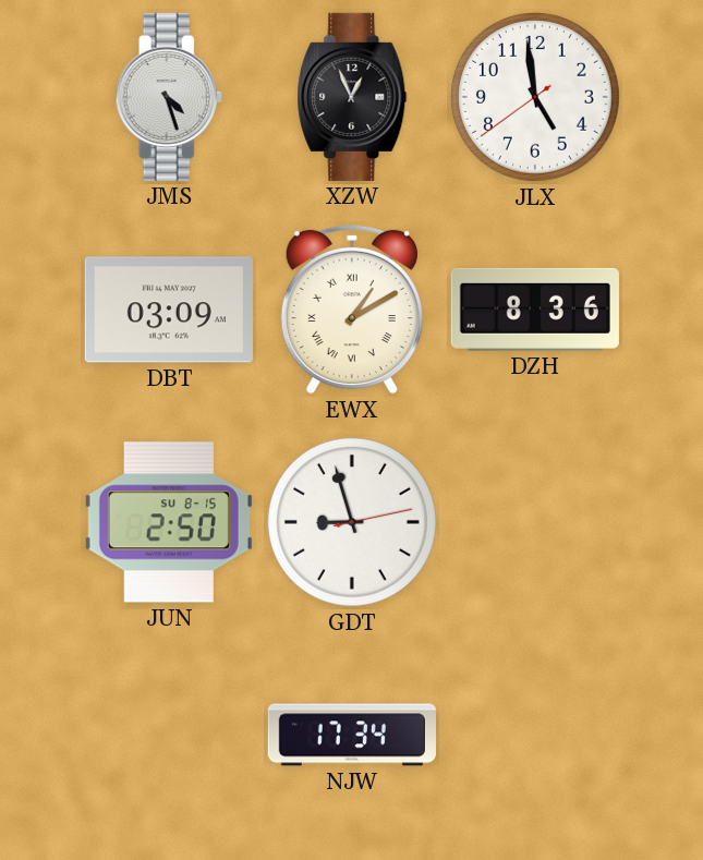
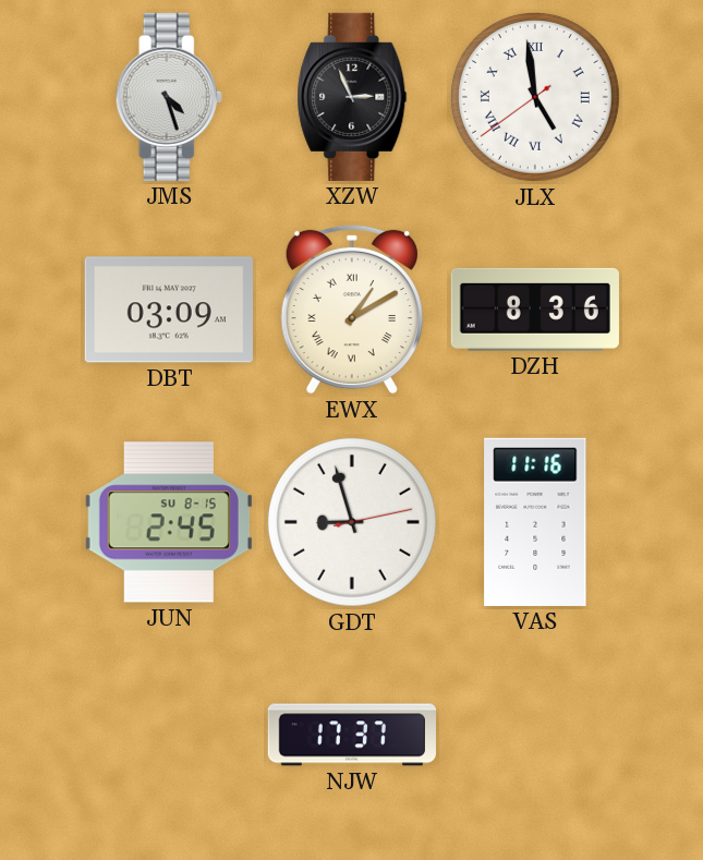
XZW: 12:56 -> 2:56 (352, 97)
JLX numerals: Arabic -> Roman (535, 97)
JUN: 2:50 -> 2:45 (169, 522)
VAS: none -> 11:16 (535, 522)
NJW: 17:34 -> 17:37 (352, 735)
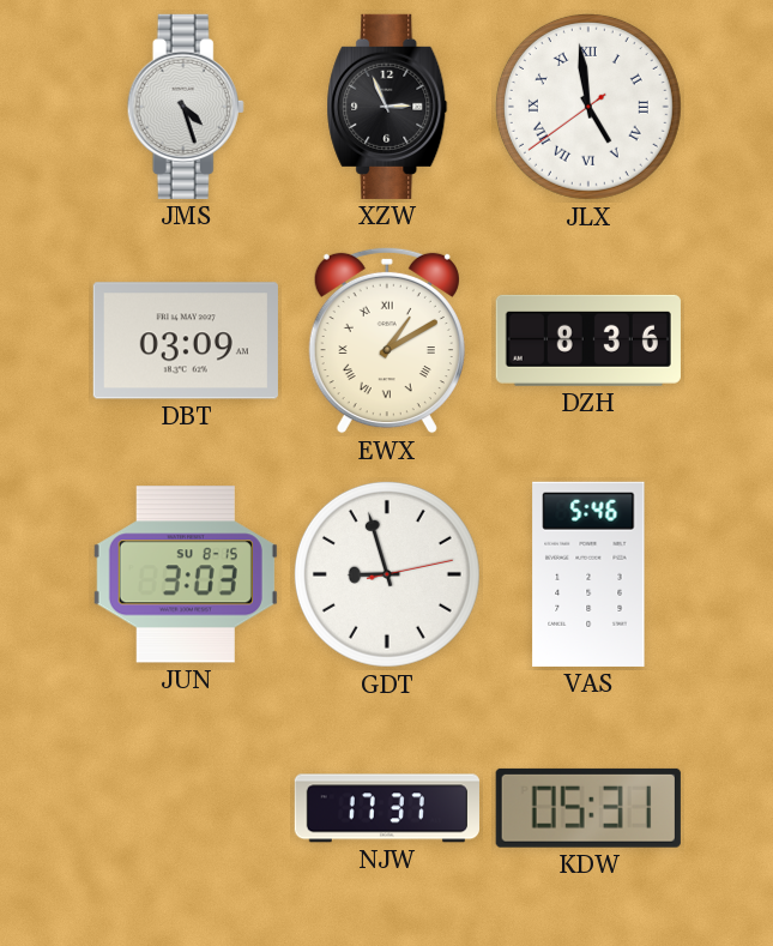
JUN: 2:45 -> 3:03 (186, 574)
VAS: 11:16 -> 5:46 (588, 574)
KDW: none -> 05:31 (588, 808)
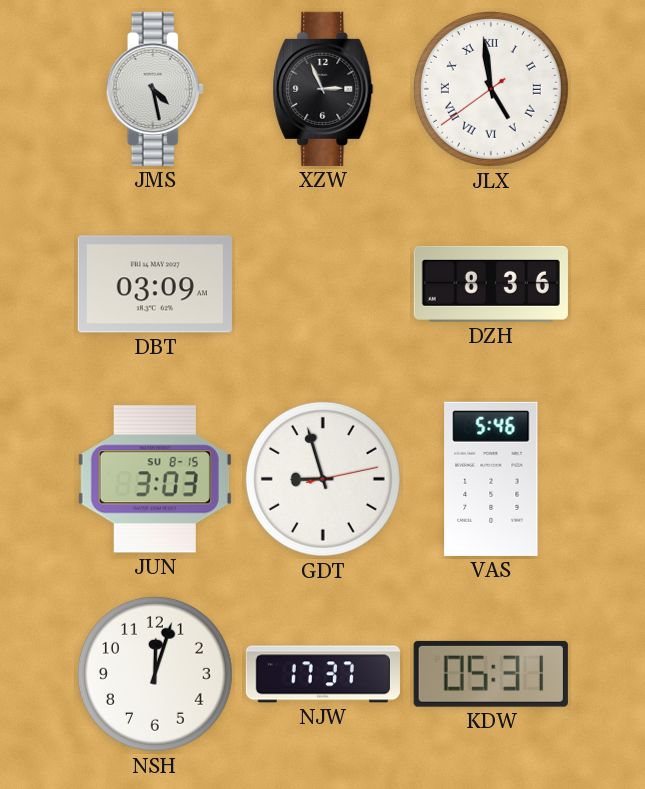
JMS: 4:27 -> 4:28 (155, 89)
EWX: 1:10 -> none (387, 341)
NSH: none -> 12:03 (155, 674)
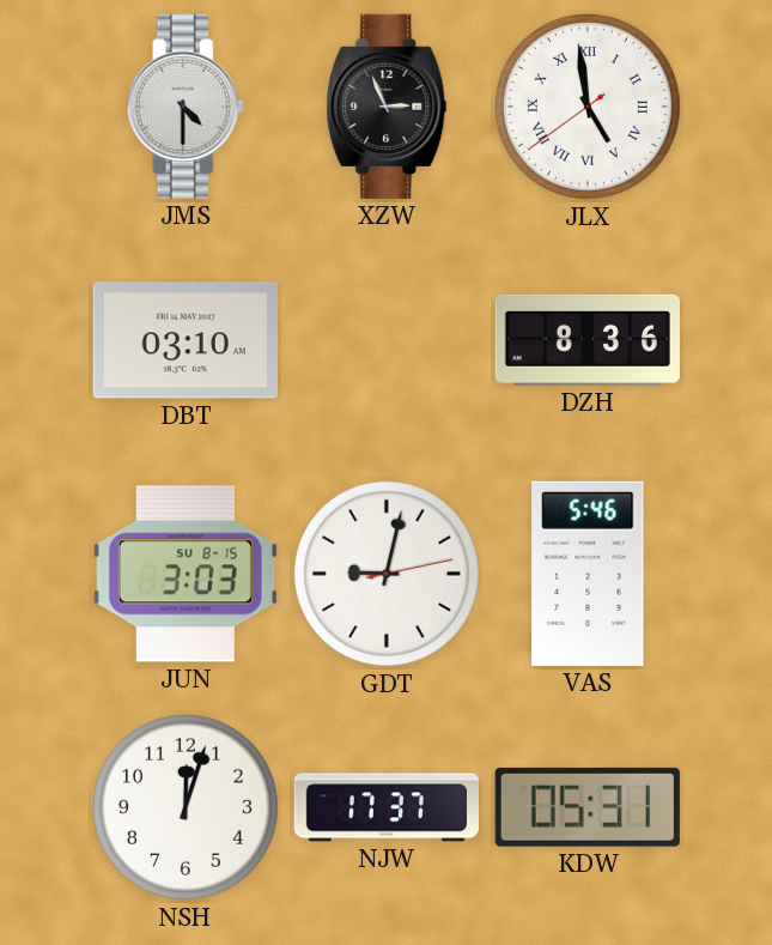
JMS: 4:28 -> 4:30 (186, 107)
DBT: 03:09 -> 03:10 (186, 340)
GDT: 8:57 -> 9:02 (387, 574)
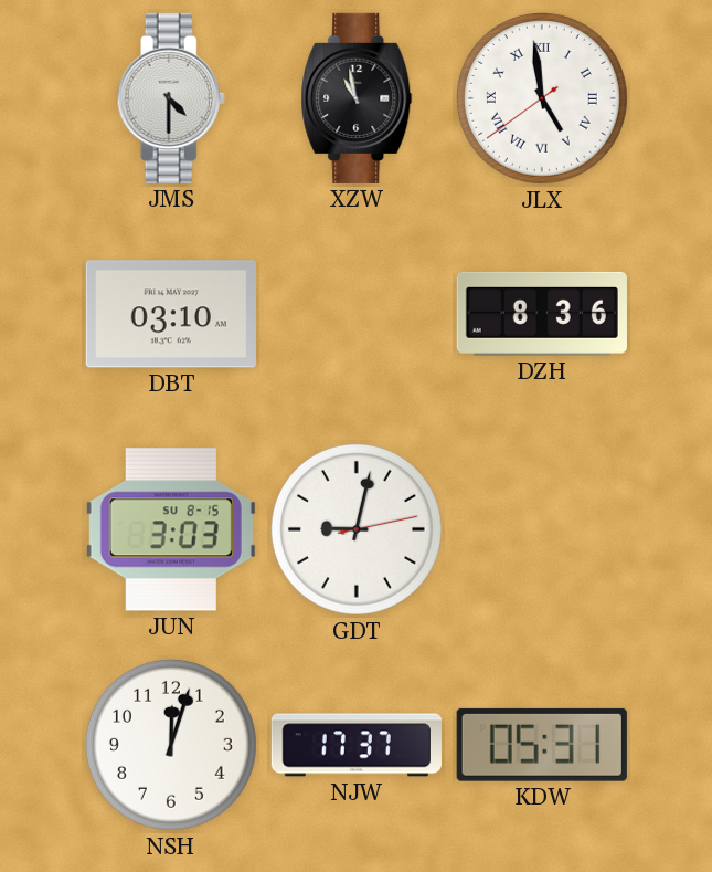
XZW: 2:56 -> 10:58 (357, 98)
VAS: 5:46 -> none (588, 574)
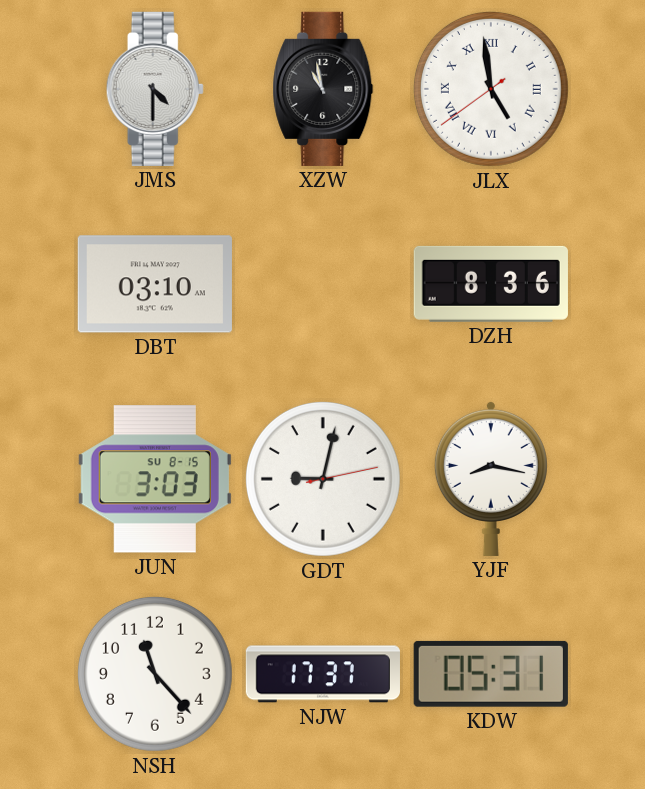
YJF: none -> 8:17 (491, 478)
NSH: 12:03 -> 11:23 (155, 674)
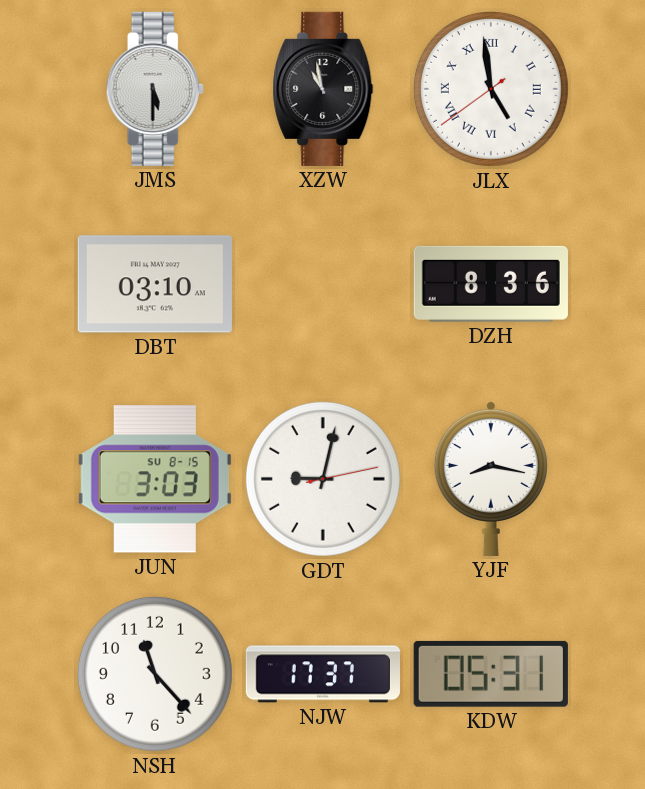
JMS: 4:30 -> 5:30 (155, 89)
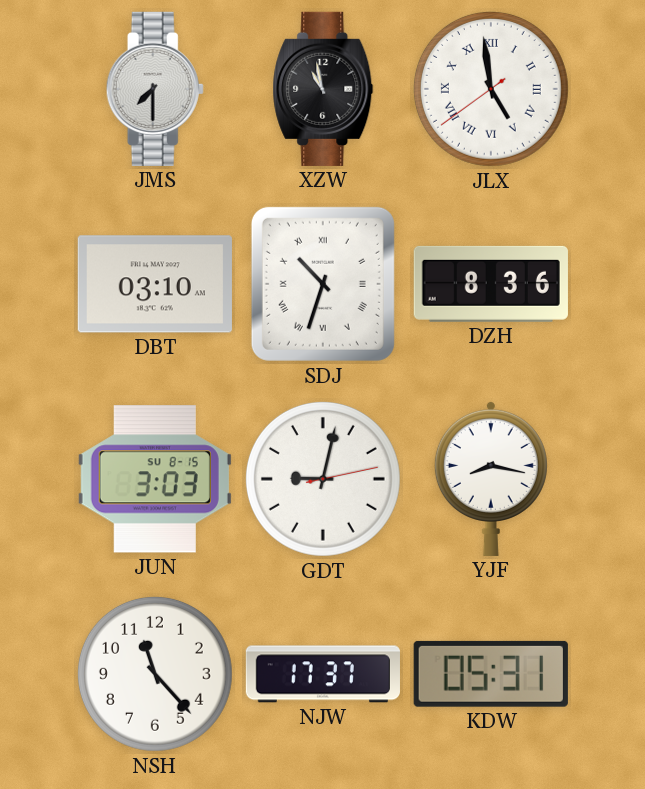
JMS: 5:30 -> 7:30 (155, 89)
SDJ: none -> 10:33 (323, 284)
